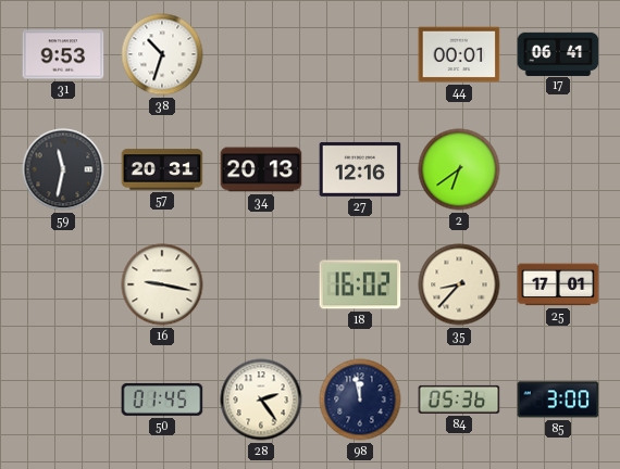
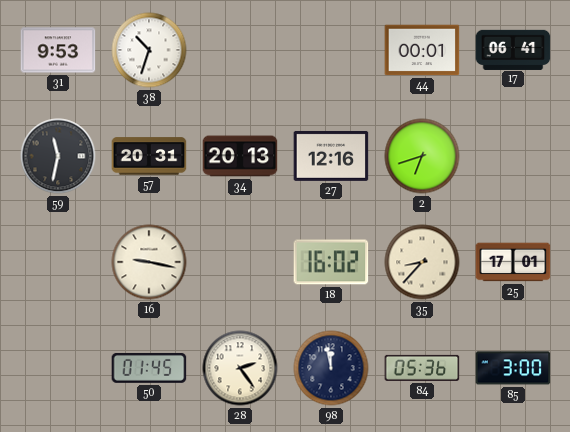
2: 6:39 -> 6:42 (422, 156)
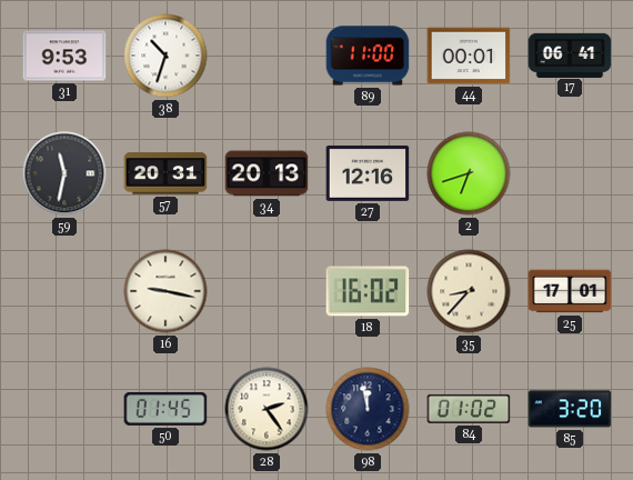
89: none -> 11:00 (368, 56)
84: 05:36 -> 01:02 (469, 409)
85: 3:00 -> 3:20 (570, 409)
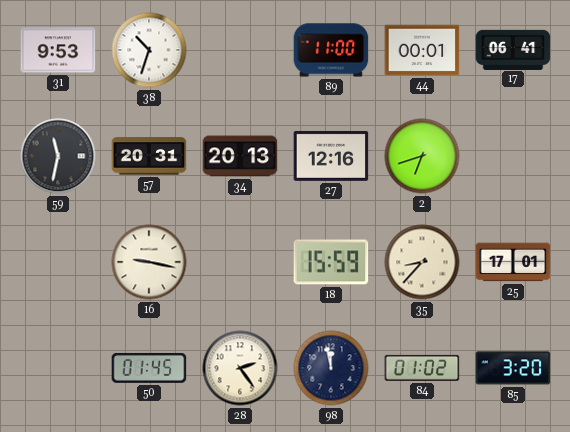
18: 16:02 -> 15:59 (331, 262)
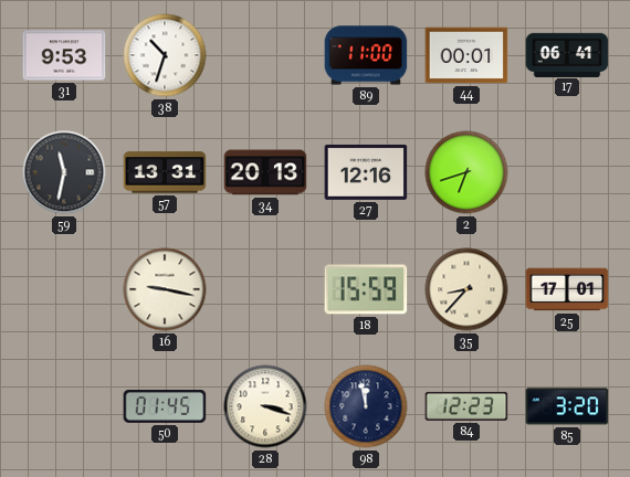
57: 20:31 -> 13:31 (165, 172)
28: 2:24 -> 3:18 (265, 406)
84: 01:02 -> 12:23 (466, 406)
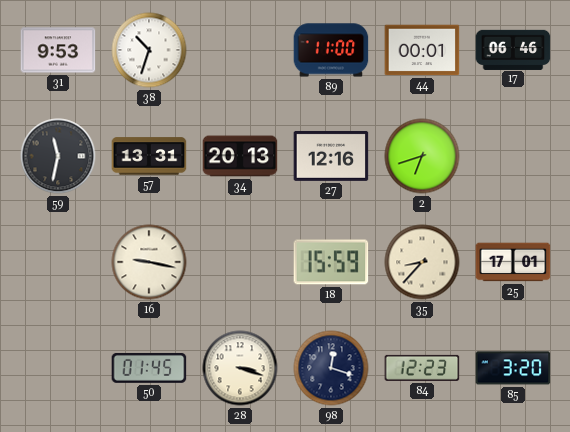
17: 06:41 -> 06:46 (513, 49)
98: 11:58 -> 12:18 (331, 368)
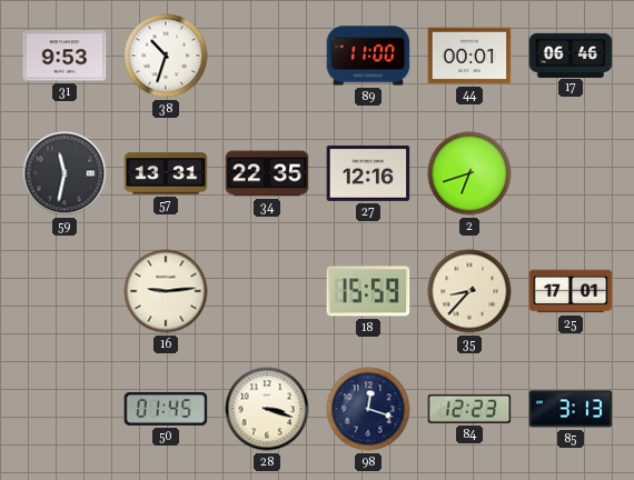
34: 20:13 -> 22:35 (267, 173)
16: 9:17 -> 9:14 (166, 291)
85: 3:20 -> 3:13 (571, 409)
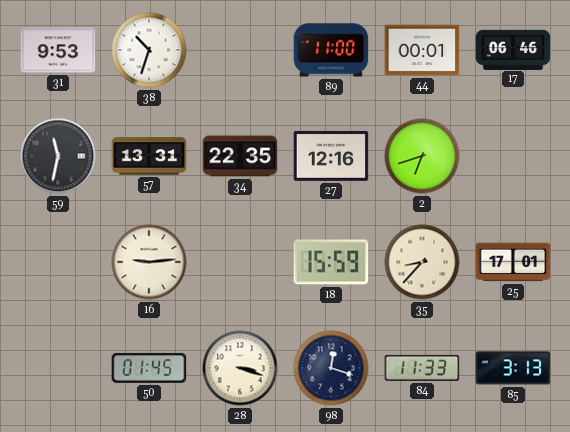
84: 12:23 -> 11:33 (422, 368)
